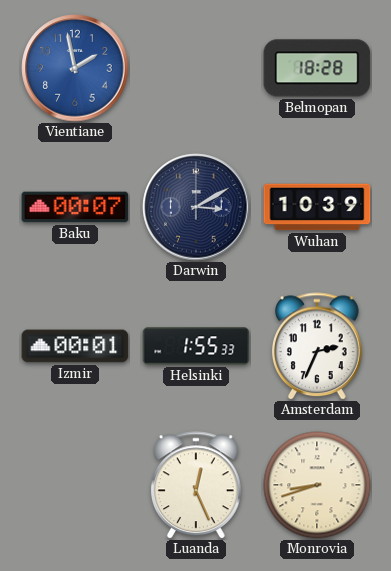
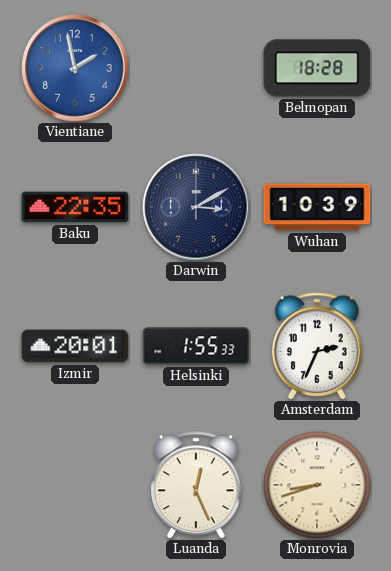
Baku: 00:07 -> 22:35 (75, 207)
Izmir: 00:01 -> 20:01 (75, 346)
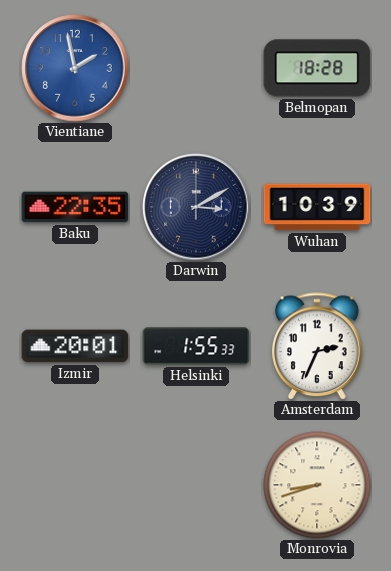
Luanda: 12:26 -> none (196, 485)
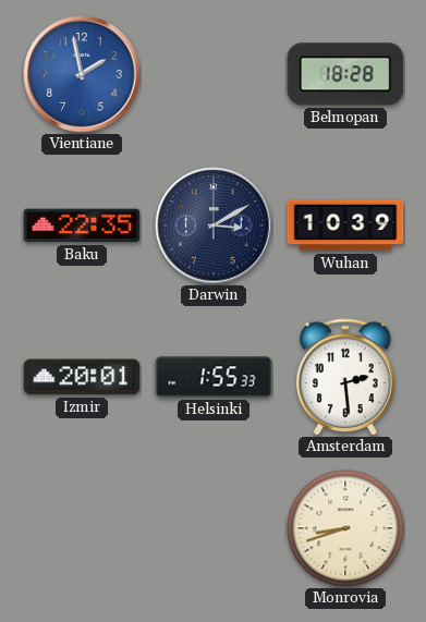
Amsterdam: 2:34 -> 2:29 (345, 377)
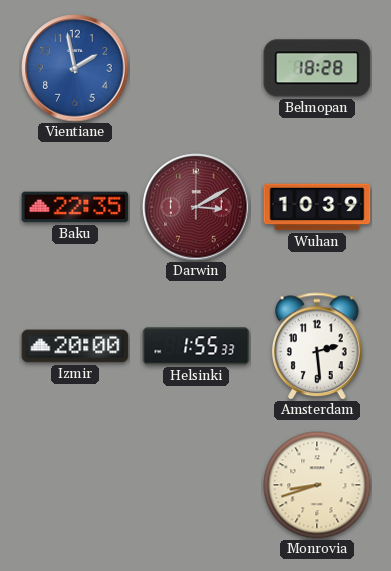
Darwin dial: navy -> burgundy (196, 207)
Izmir: 20:01 -> 20:00 (75, 346)
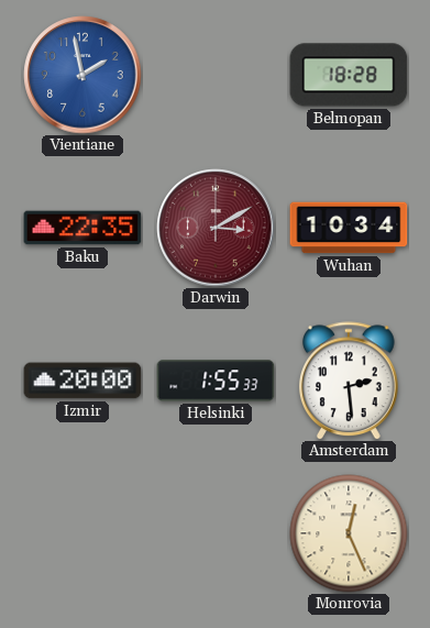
Wuhan: 10:39 -> 10:34 (349, 228)
Monrovia: 8:42 -> 12:26 (349, 533)
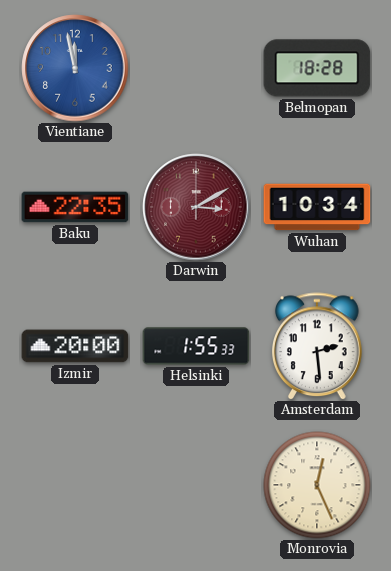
Vientiane: 1:58 -> 11:58 (75, 68)
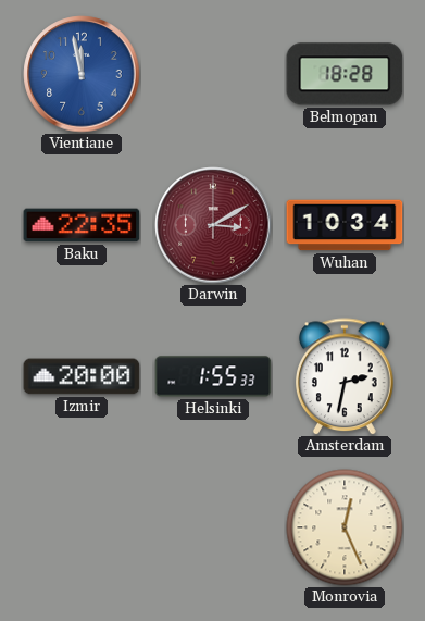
Amsterdam: 2:29 -> 2:32 (345, 376)
